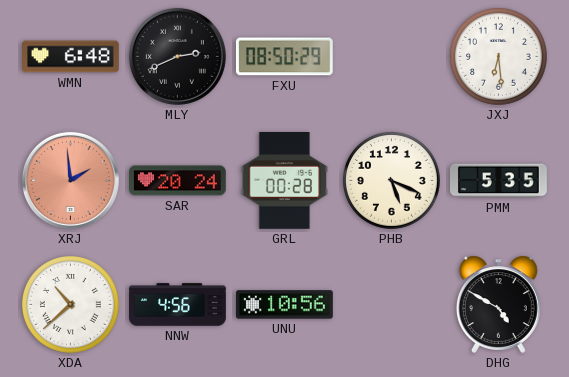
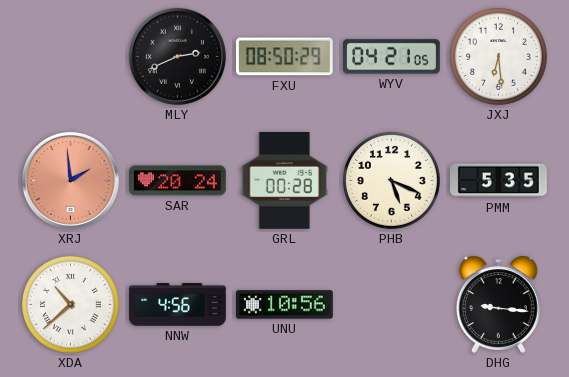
WMN: 6:48 -> none (71, 57)
WYV: none -> 04:21 (392, 57)
DHG: 4:50 -> 9:16 (498, 304)
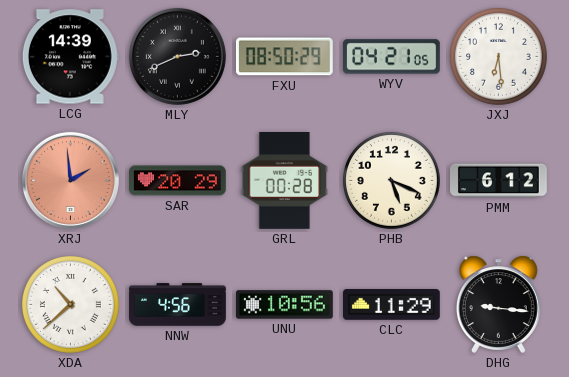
LCG: none -> 14:39 (70, 57)
SAR: 20:24 -> 20:29 (178, 181)
PMM: 5:35 -> 6:12 (499, 181)
CLC: none -> 11:29 (392, 305)
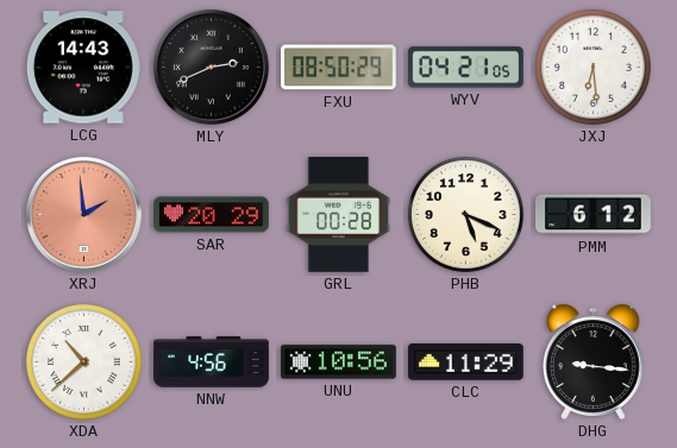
LCG: 14:39 -> 14:43 (83, 68)
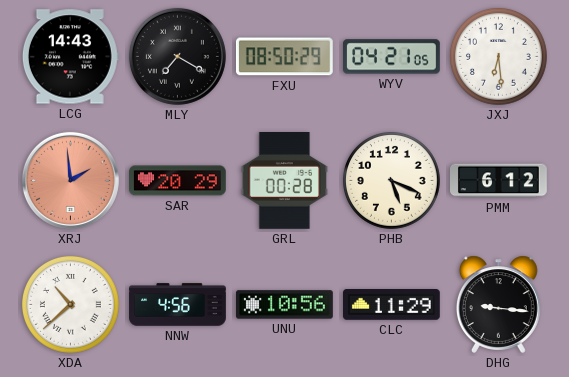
MLY: 2:41 -> 7:20 (177, 56)
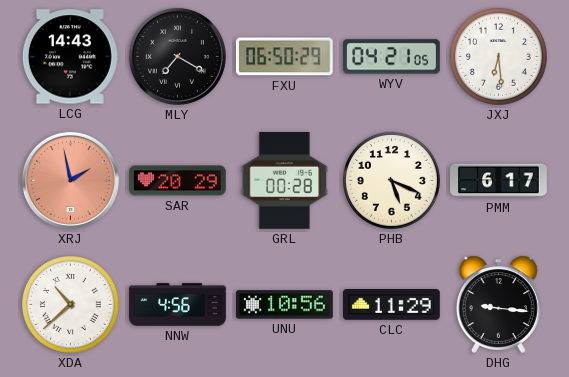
FXU: 08:50 -> 06:50 (284, 57)
XRJ: 1:59 -> 1:58 (70, 180)
PMM: 6:12 -> 6:17 (499, 181)
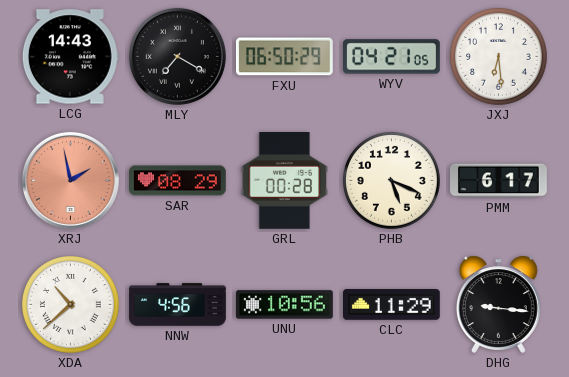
SAR: 20:29 -> 08:29 (178, 181)
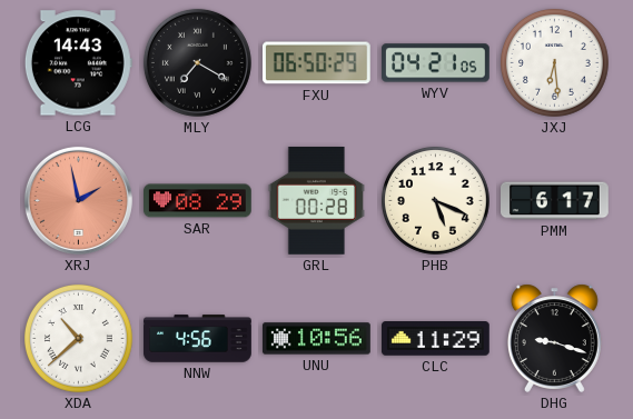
DHG: 9:16 -> 9:18 (554, 338)
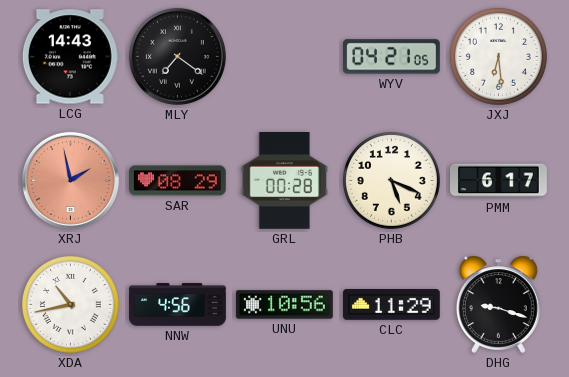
MLY: 7:20 -> 7:21 (177, 56)
FXU: 06:50 -> none (316, 63)
XDA: 10:38 -> 10:43 (70, 304)
